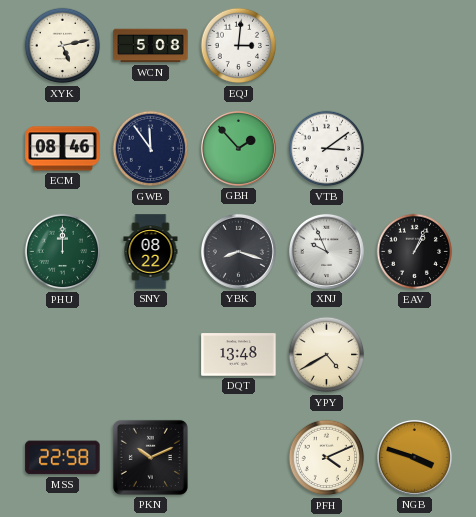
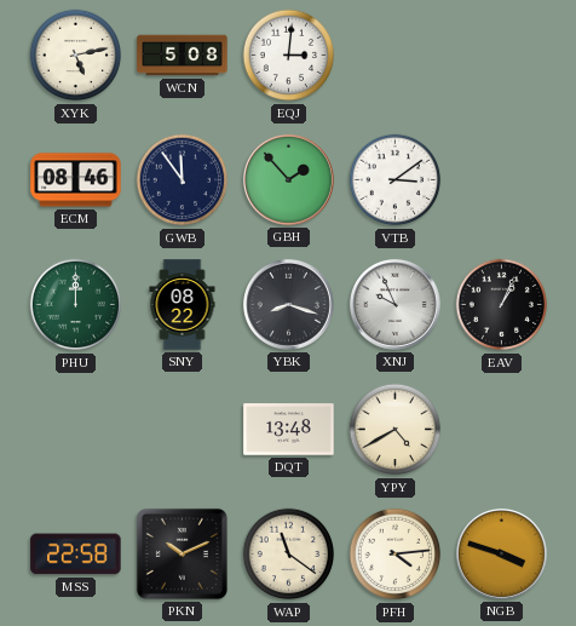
WAP: none -> 11:21 (289, 555)
PFH: 4:11 -> 4:14 (396, 555)
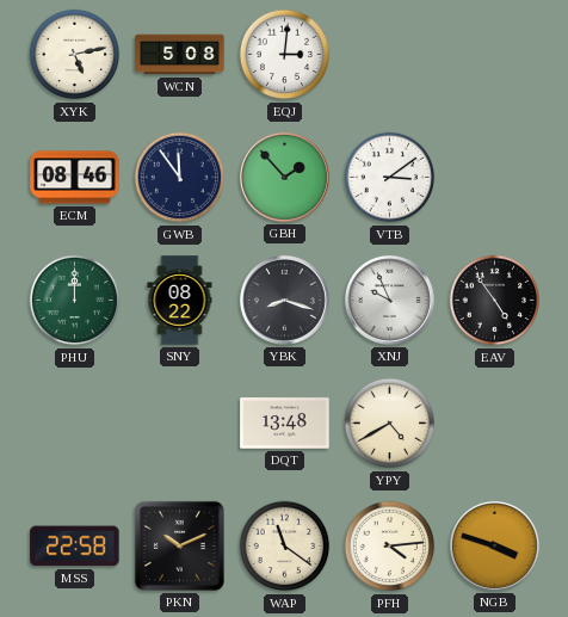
EAV: 1:04 -> 4:54 (495, 301)
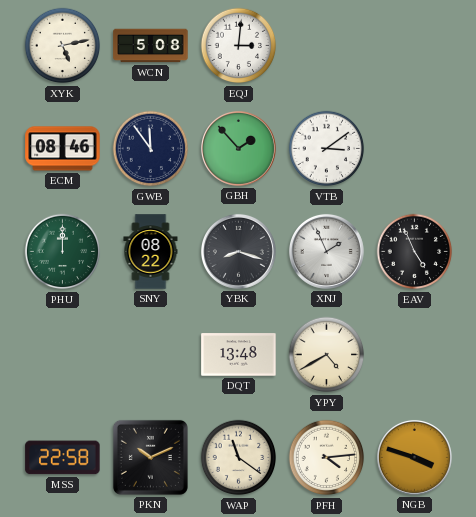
XNJ: 9:56 -> 1:56 (326, 251)
EAV: 4:54 -> 4:56 (415, 252)
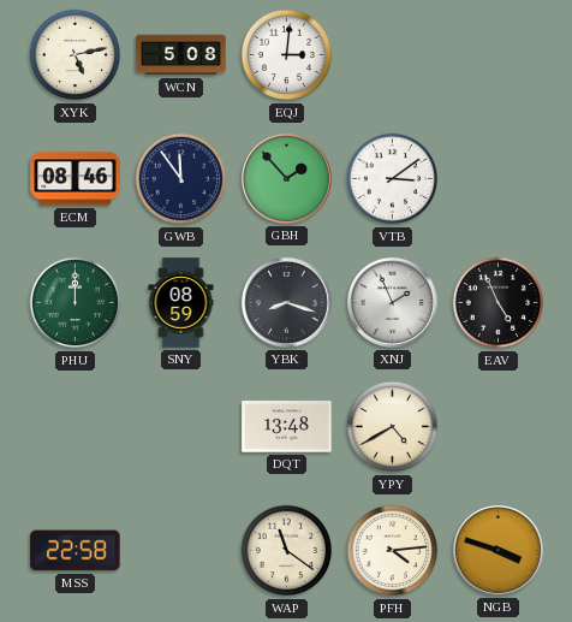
SNY: 08:22 -> 08:59 (181, 303)
PKN: 10:11 -> none (150, 457)
